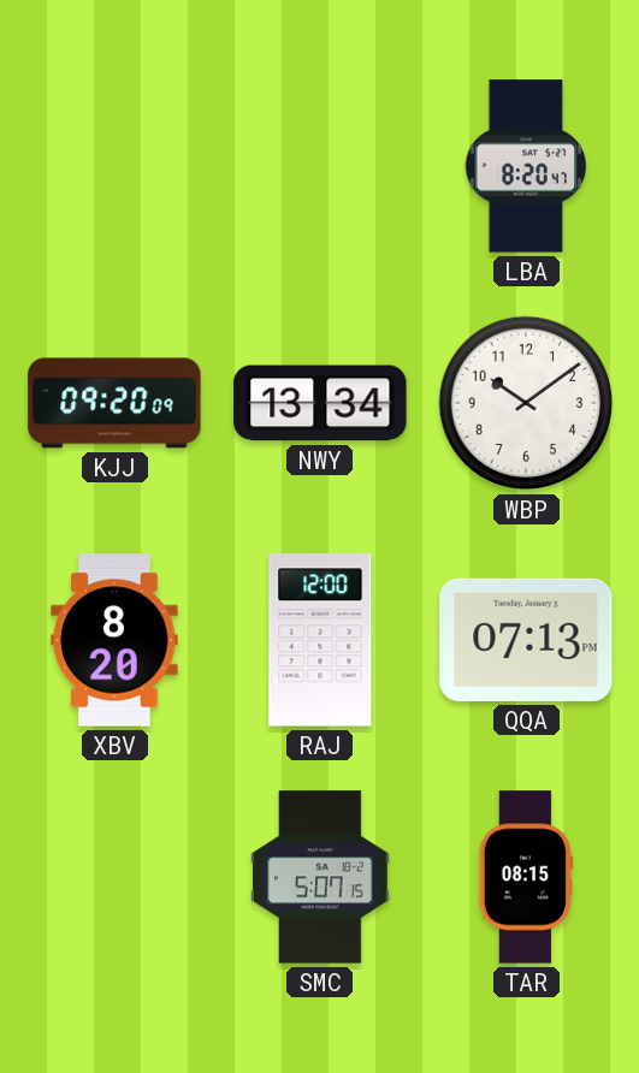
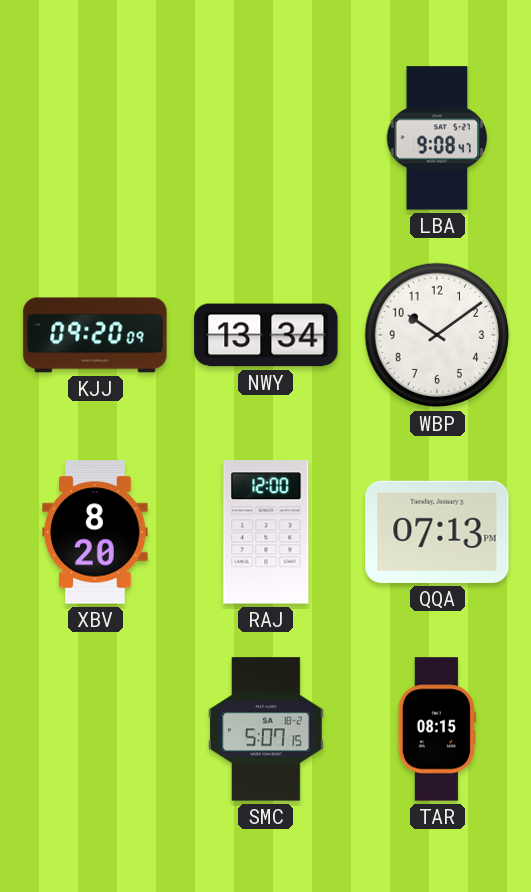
LBA: 8:20 -> 9:08 (437, 138)
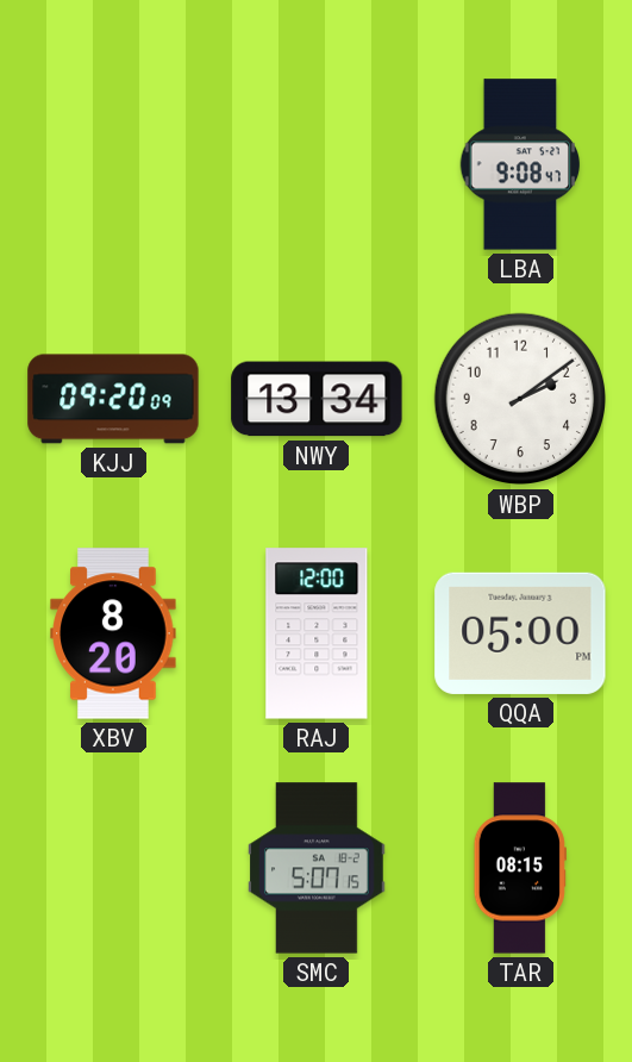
WBP: 10:09 -> 2:09 (520, 399)
QQA: 07:13 -> 05:00 (520, 633)
